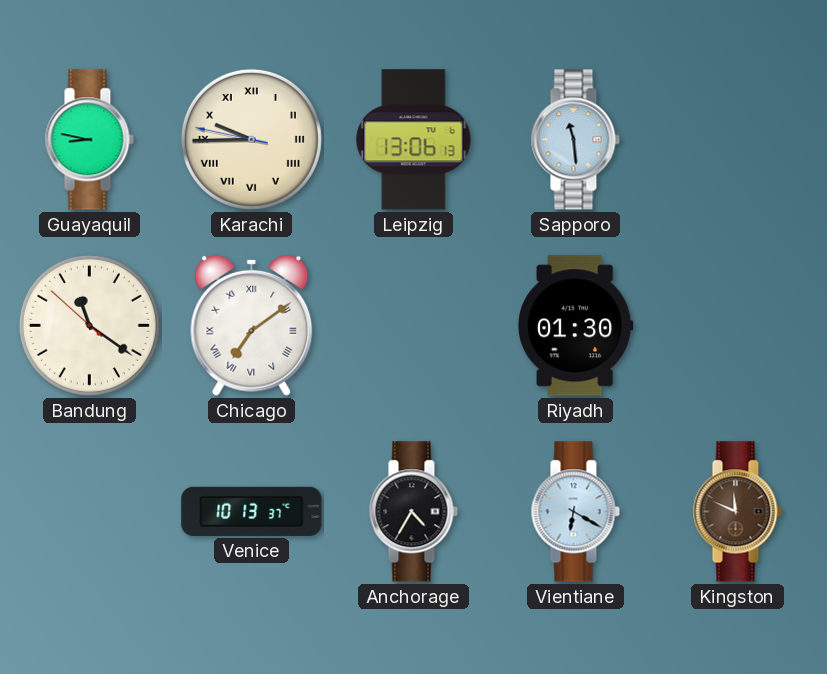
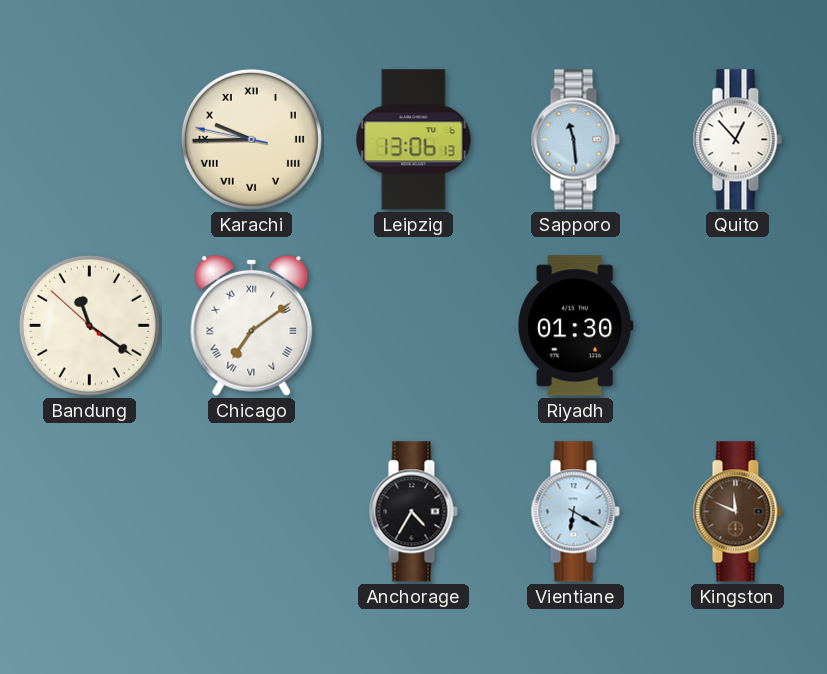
Guayaquil: 8:47 -> none (89, 140)
Quito: none -> 12:53 (737, 140)
Venice: 10:13 -> none (252, 511)
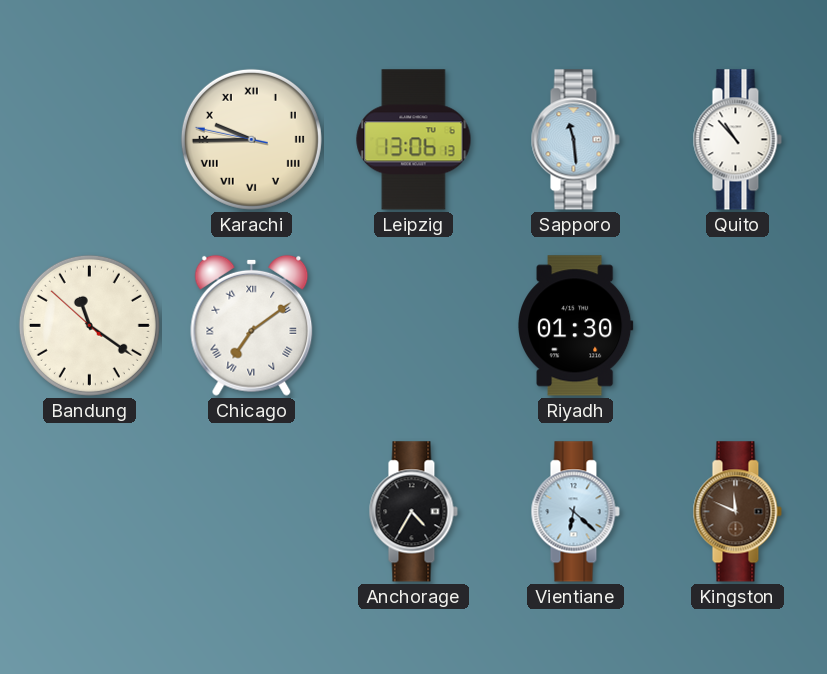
Quito: 12:53 -> 10:53 (737, 140)
Vientiane: 6:20 -> 6:22 (575, 512)
